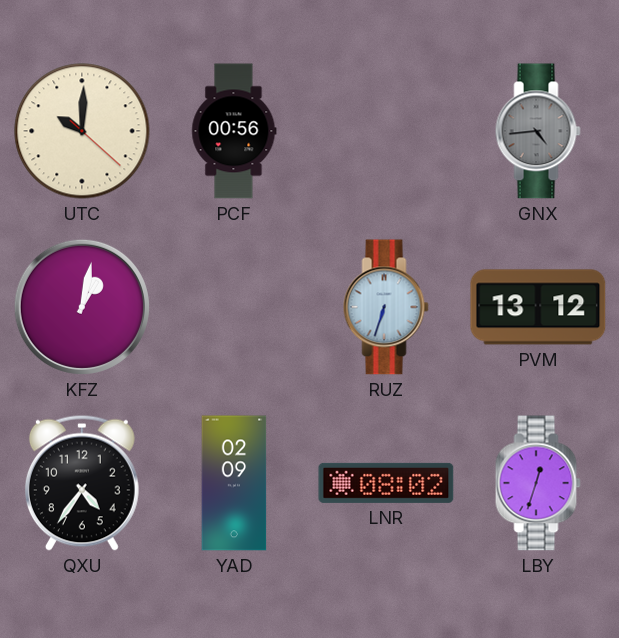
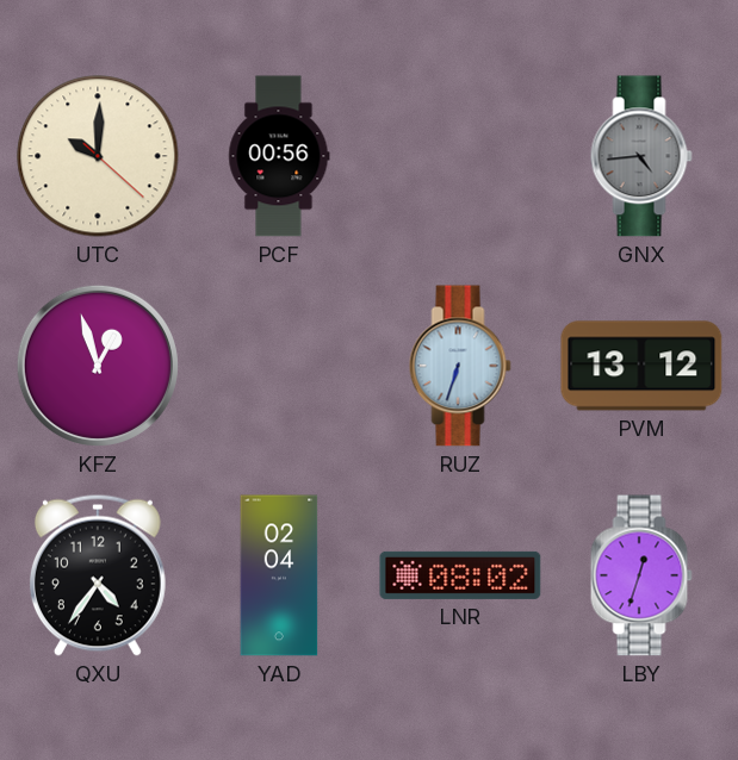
KFZ: 1:02 -> 12:57 (98, 366)
YAD: 02:09 -> 02:04 (279, 575)
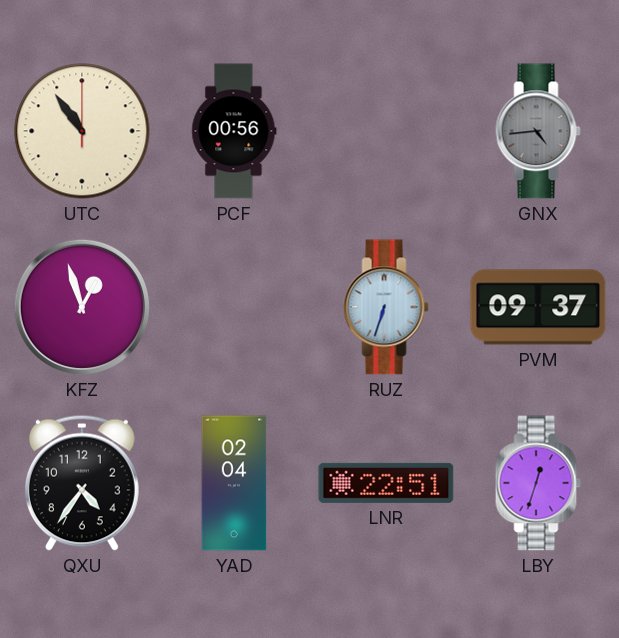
UTC: 10:00 -> 10:54 (82, 131)
PVM: 13:12 -> 09:37 (538, 307)
LNR: 08:02 -> 22:51 (386, 483)
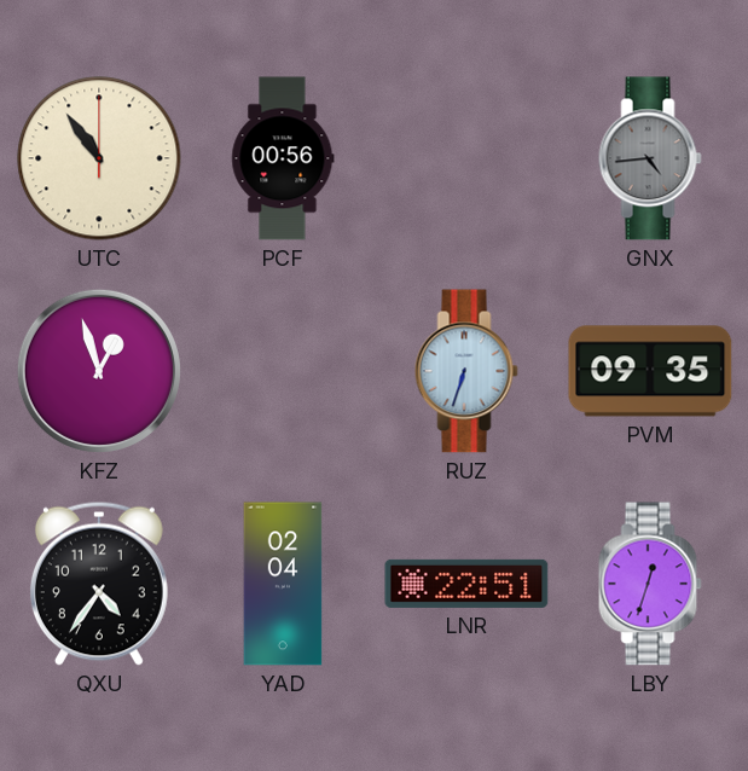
PVM: 09:37 -> 09:35 (650, 371)
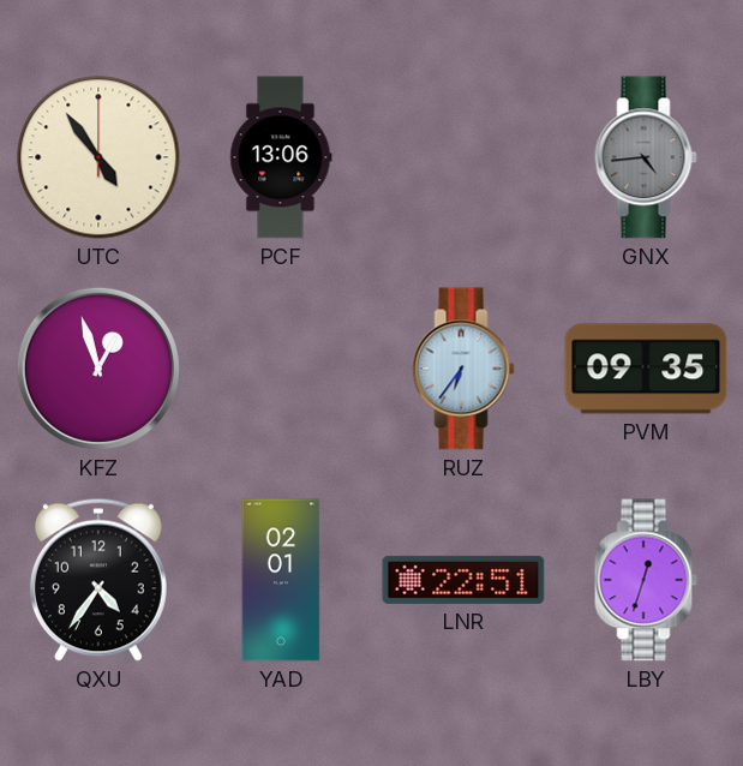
UTC: 10:54 -> 4:54 (98, 157)
PCF: 00:56 -> 13:06 (281, 157)
RUZ: 6:33 -> 6:36 (463, 369)
YAD: 02:04 -> 02:01 (281, 580)
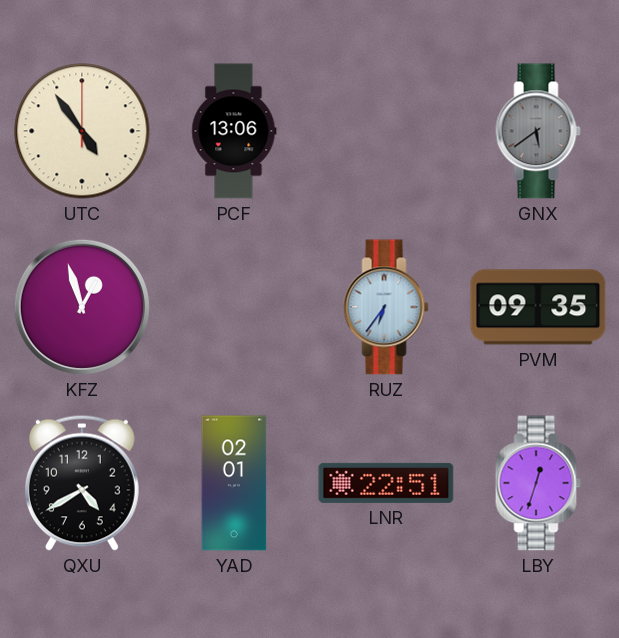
GNX: 4:44 -> 5:39 (538, 131)
QXU: 4:36 -> 4:40 (82, 483)
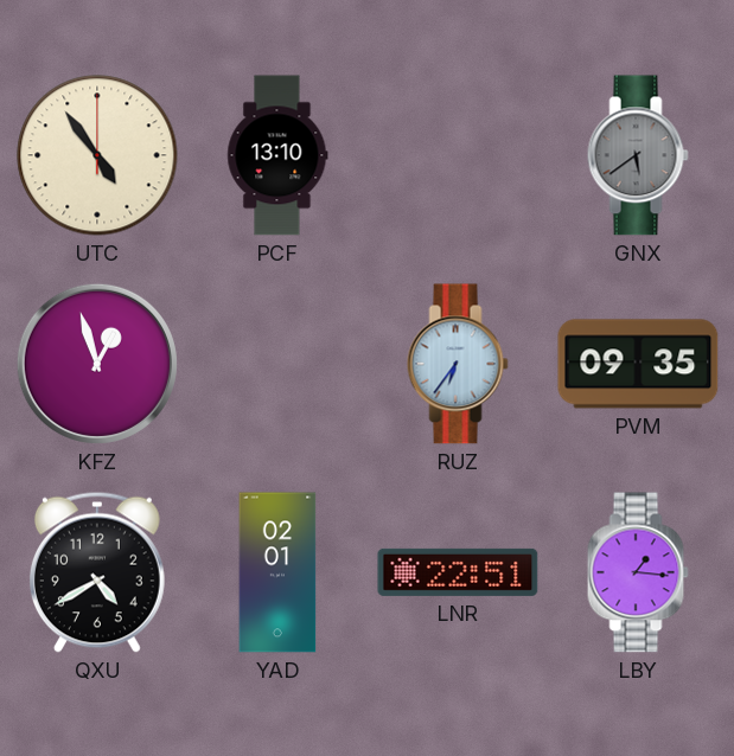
PCF: 13:06 -> 13:10 (277, 155)
LBY: 12:33 -> 1:16 (638, 572)
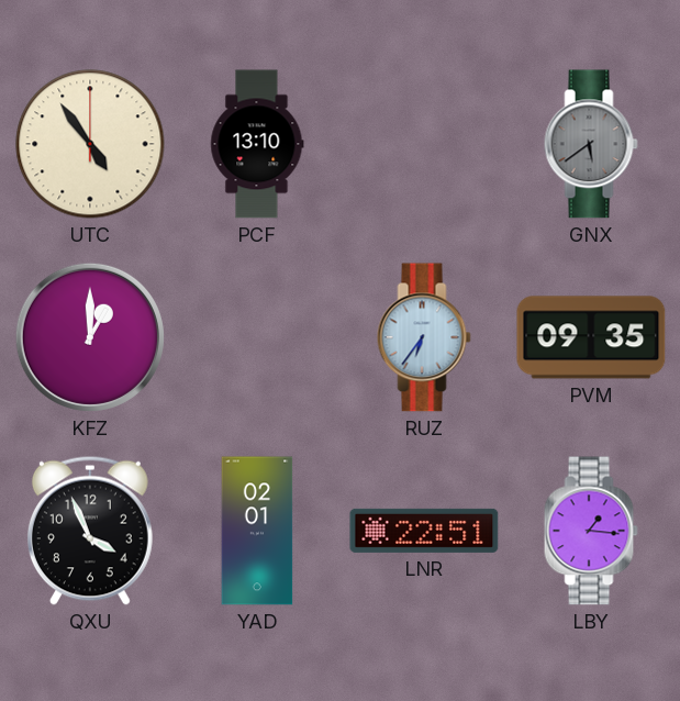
KFZ: 12:57 -> 1:00 (90, 337)
QXU: 4:40 -> 3:56 (90, 531)
